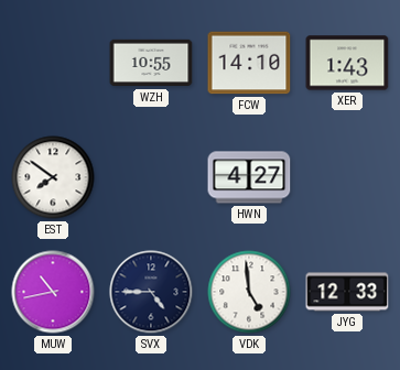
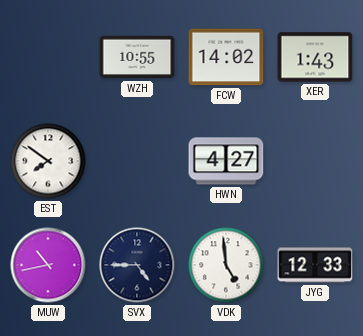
FCW: 14:10 -> 14:02 (226, 57)
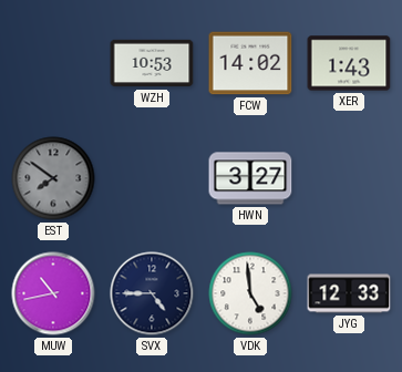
WZH: 10:55 -> 10:53 (152, 63)
EST dial: white -> grey (53, 178)
HWN: 4:27 -> 3:27 (250, 178)
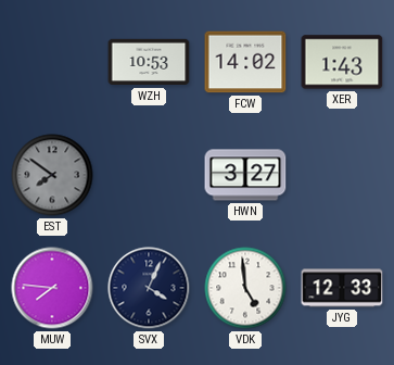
MUW: 10:43 -> 7:46 (52, 288)
SVX: 4:45 -> 4:04 (149, 288)
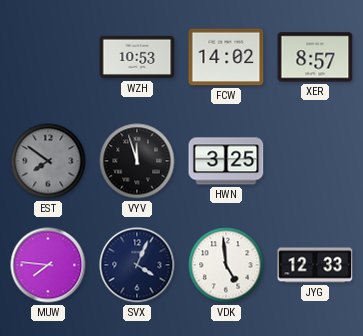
XER: 1:43 -> 8:57 (315, 57)
VYV: none -> 11:57 (137, 161)
HWN: 3:27 -> 3:25 (226, 161)
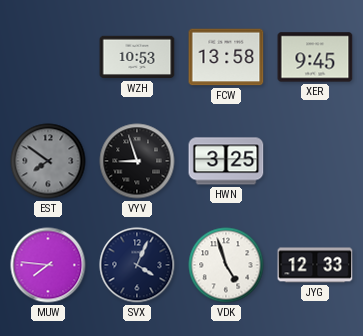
FCW: 14:02 -> 13:58 (226, 57)
XER: 8:57 -> 9:45 (315, 57)
VYV: 11:57 -> 8:57 (137, 161)
VDK: 4:59 -> 4:57 (226, 265)
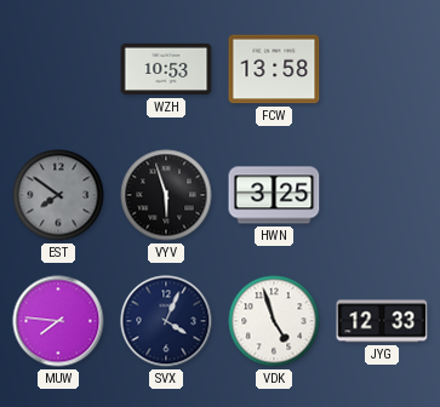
XER: 9:45 -> none (315, 57)
VYV: 8:57 -> 5:57 (166, 195)
